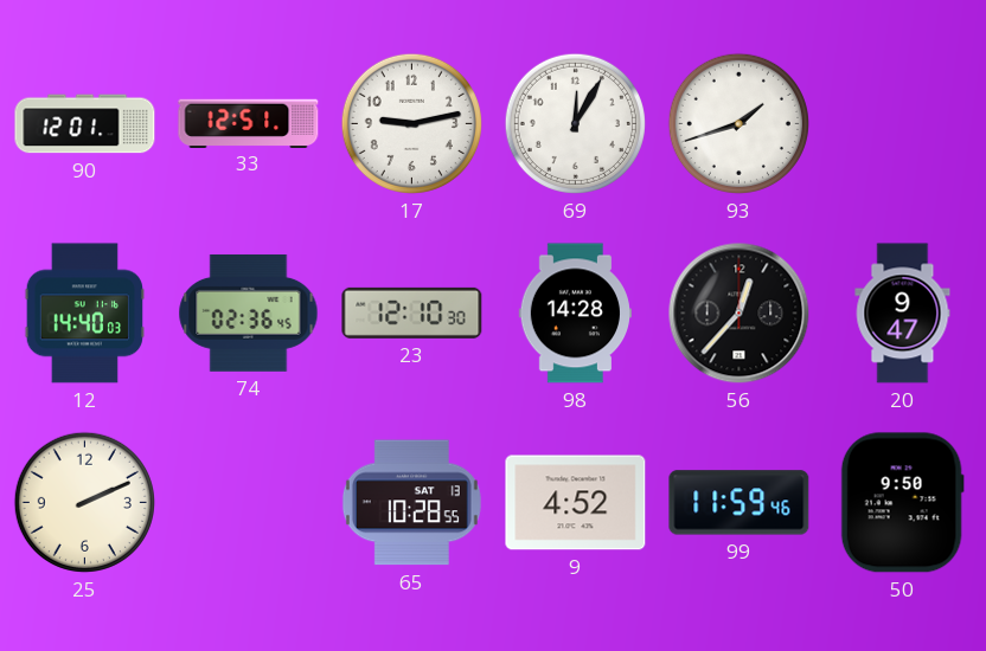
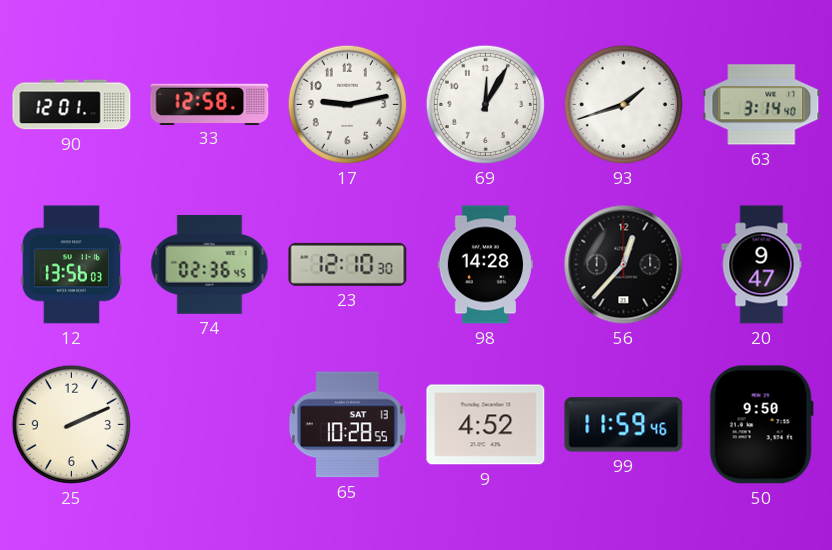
33: 12:51 -> 12:58 (210, 104)
63: none -> 3:14 (762, 105)
12: 14:40 -> 13:56 (71, 265)
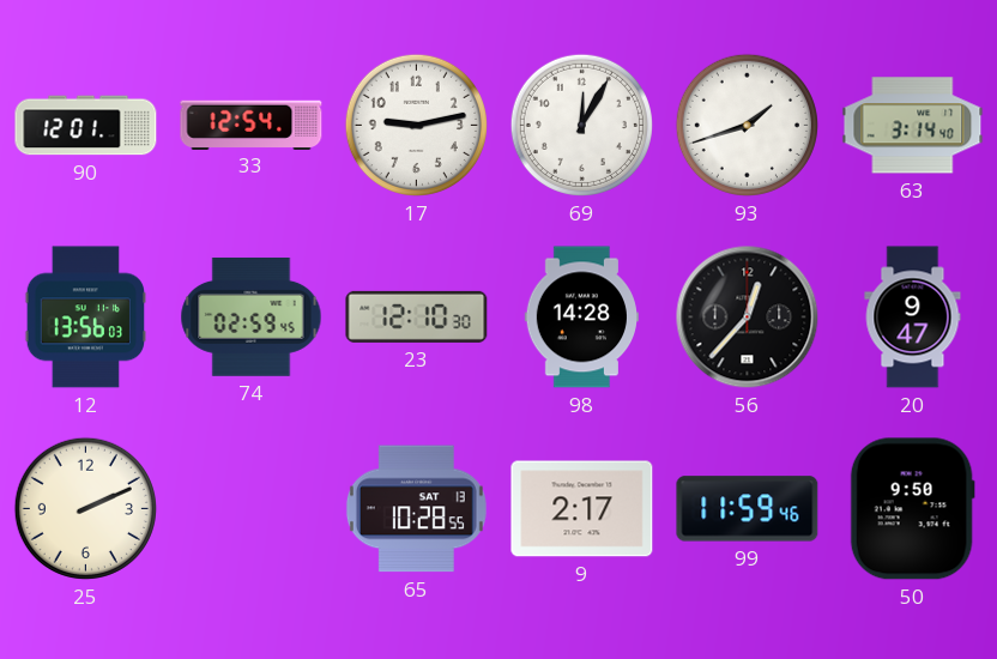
33: 12:58 -> 12:54 (252, 125)
74: 02:36 -> 02:59 (252, 316)
9: 4:52 -> 2:17 (582, 509)
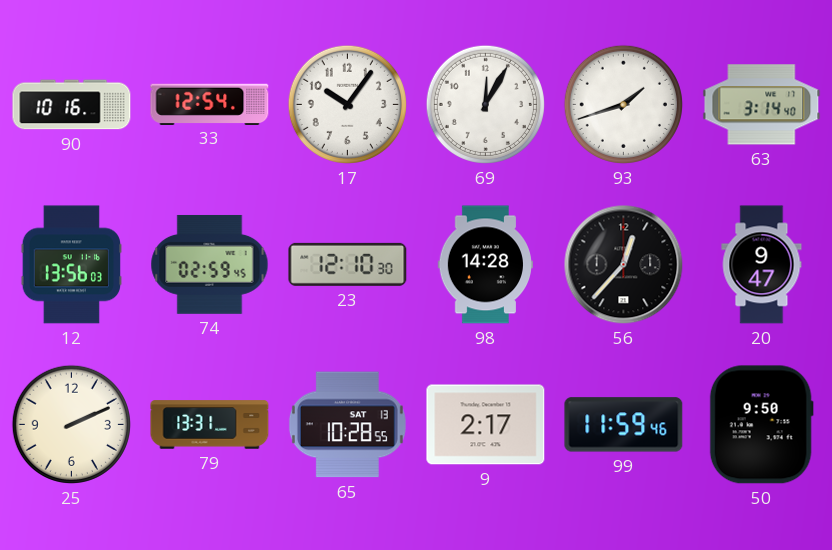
90: 12:01 -> 10:16 (72, 105)
17: 9:13 -> 10:06 (347, 104)
79: none -> 13:31 (210, 425)
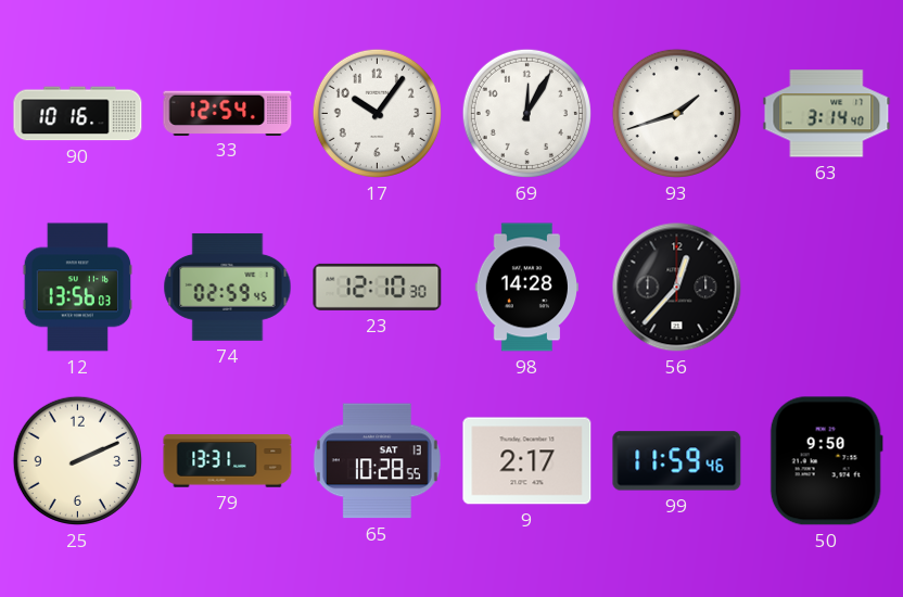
20: 9:47 -> none (762, 265)
